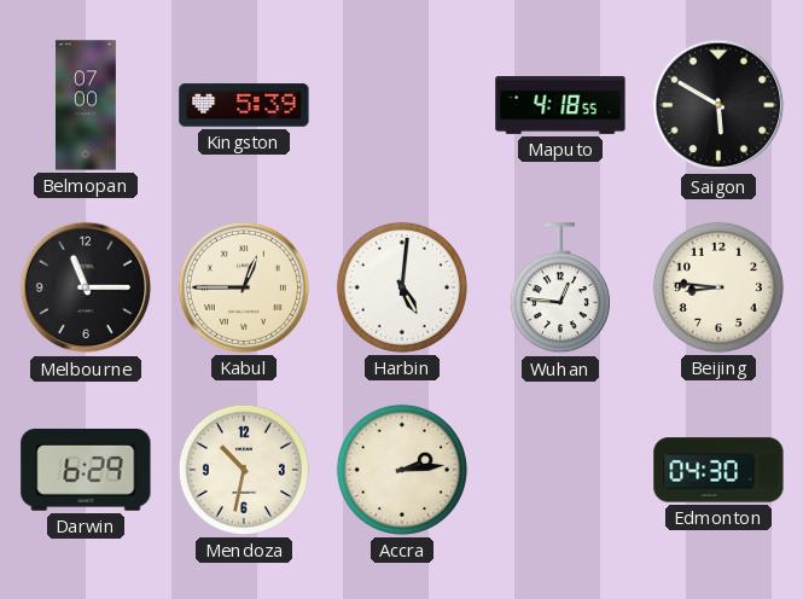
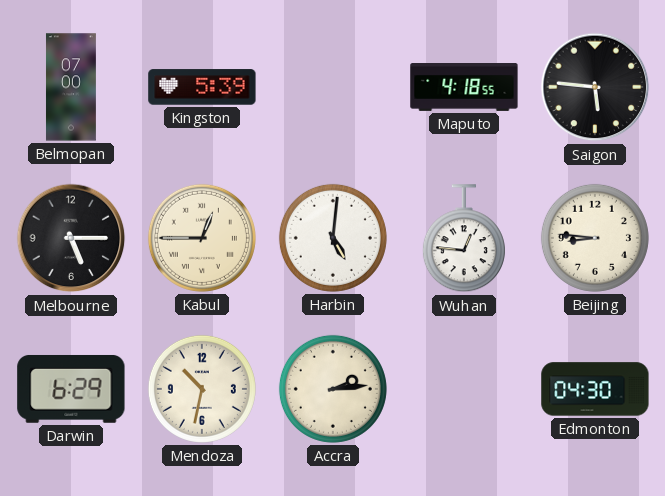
Saigon: 5:50 -> 5:46 (595, 87)
Melbourne: 11:15 -> 5:15 (71, 238)
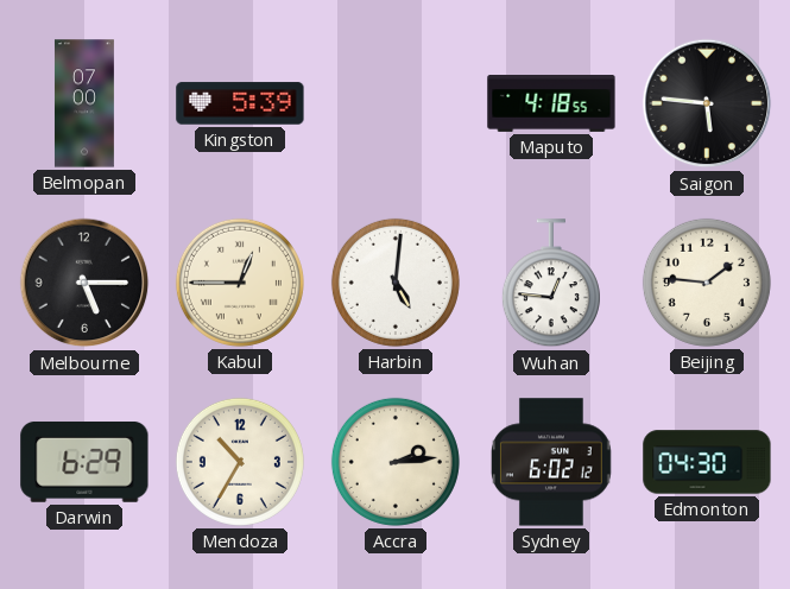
Beijing: 8:46 -> 1:46 (707, 283)
Mendoza: 10:32 -> 10:35 (240, 462)
Sydney: none -> 6:02 (551, 462)
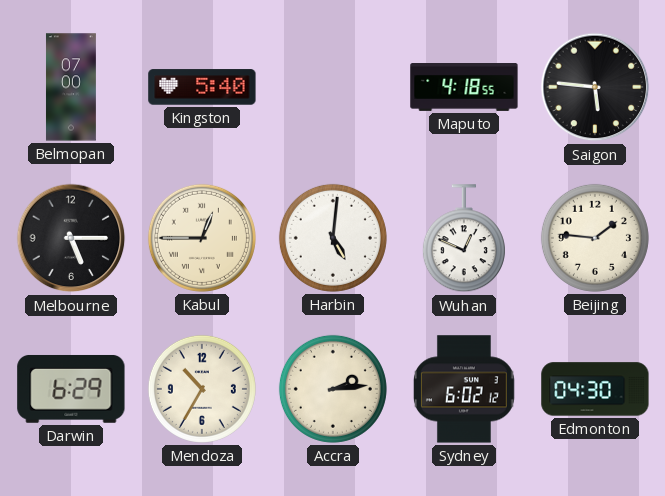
Kingston: 5:39 -> 5:40 (202, 87)
Wuhan: 12:46 -> 12:49 (464, 239)
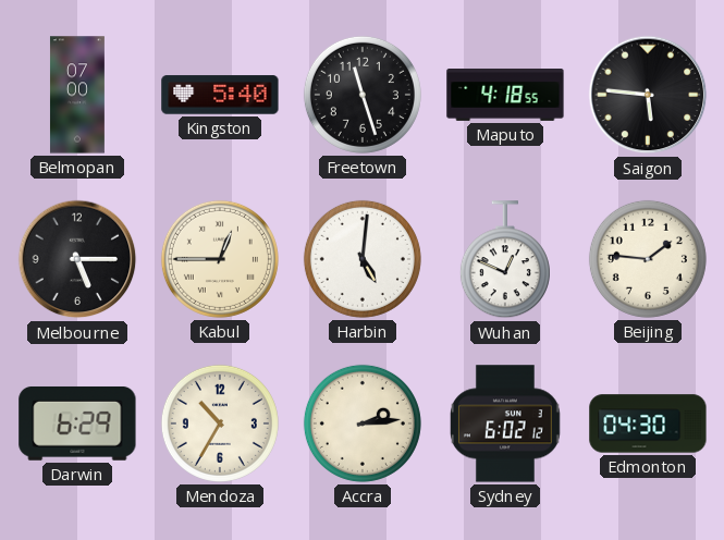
Freetown: none -> 11:27 (363, 95)
